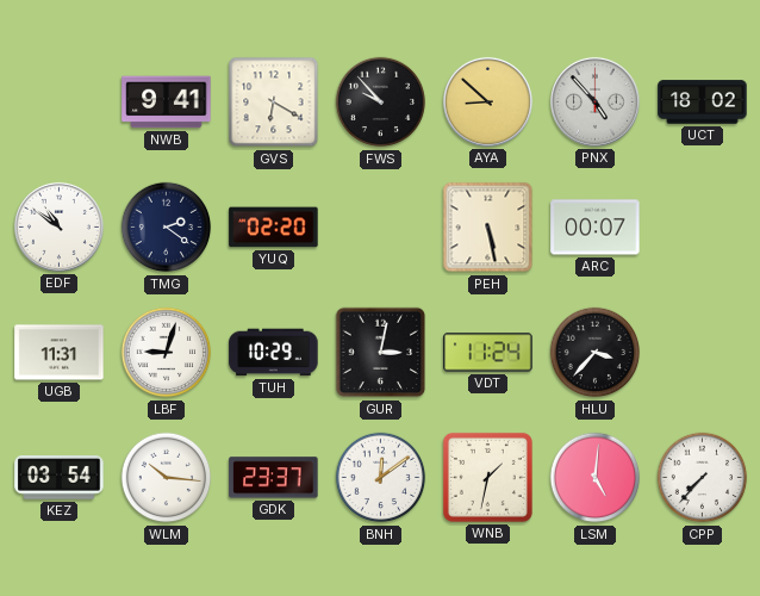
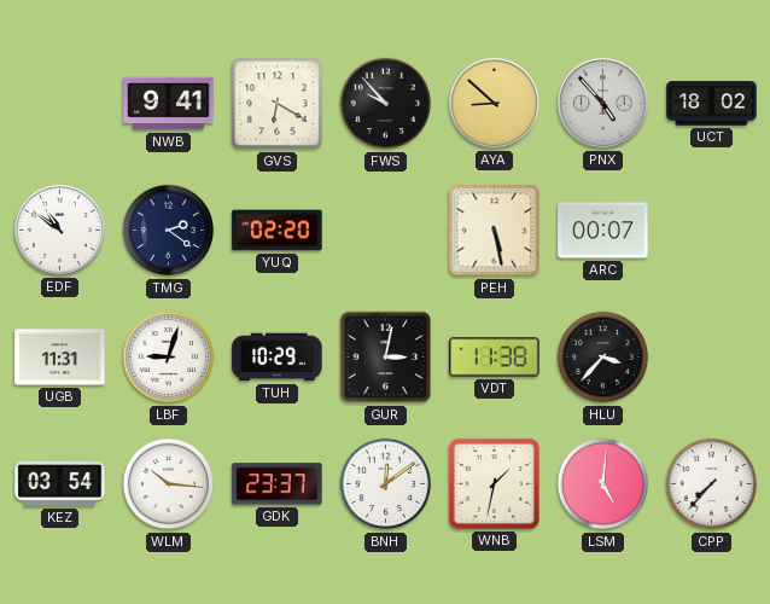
VDT: 11:24 -> 11:38 (495, 358)
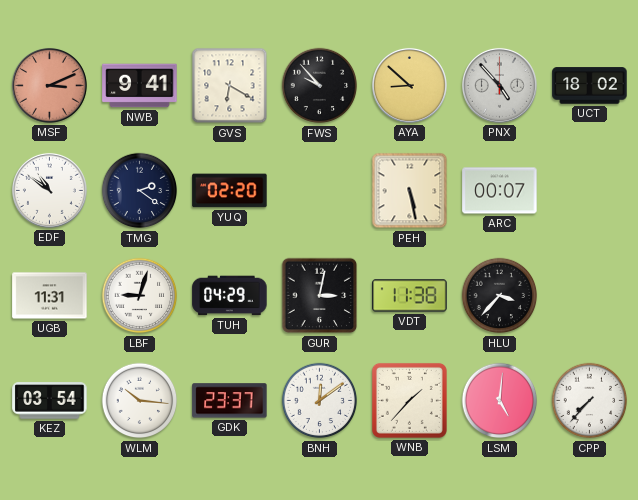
MSF: none -> 3:11 (49, 85)
TUH: 10:29 -> 04:29 (230, 296)
WNB: 1:32 -> 1:37 (409, 400)
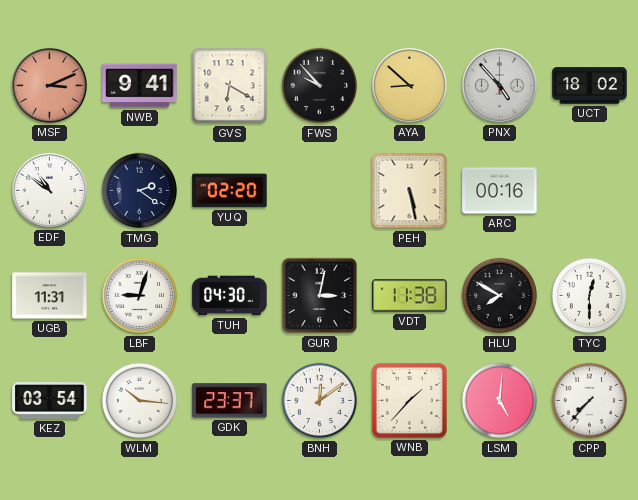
ARC: 00:07 -> 00:16 (500, 191)
TUH: 04:29 -> 04:30 (230, 296)
HLU: 3:37 -> 7:50 (500, 296)
TYC: none -> 12:30 (590, 296)
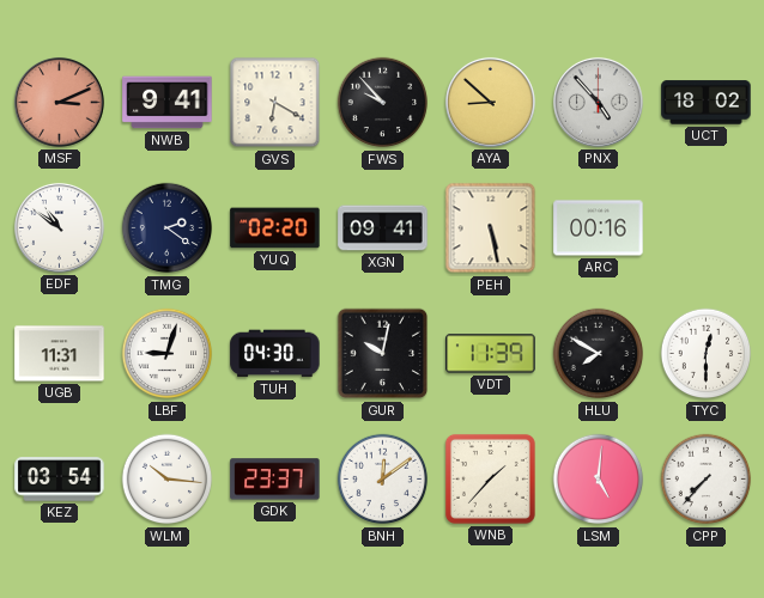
XGN: none -> 09:41 (383, 228)
GUR: 3:02 -> 10:02 (383, 354)
VDT: 11:38 -> 11:39 (491, 354)
